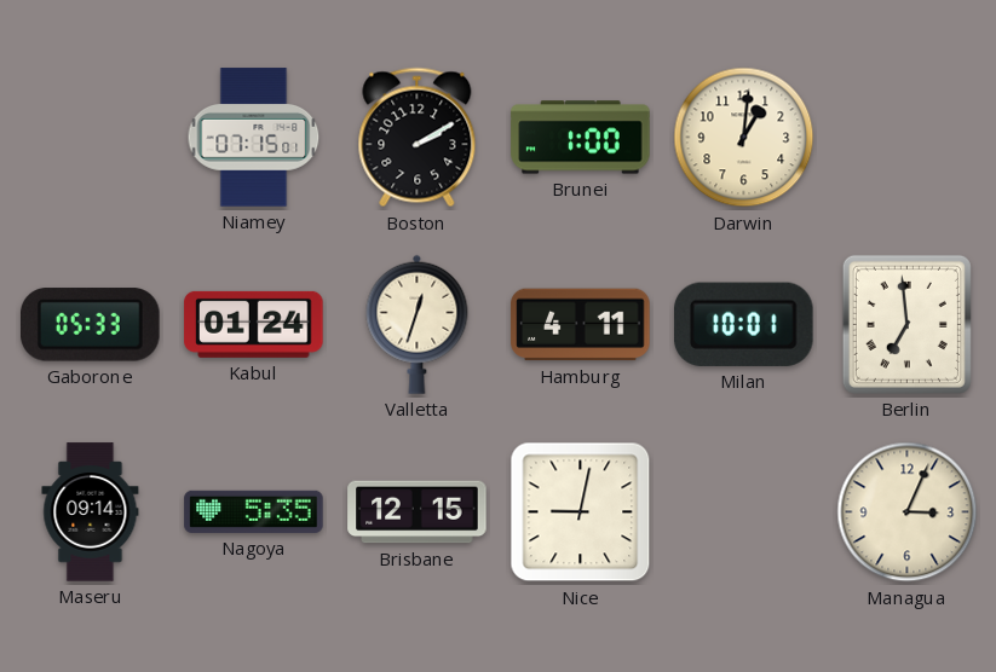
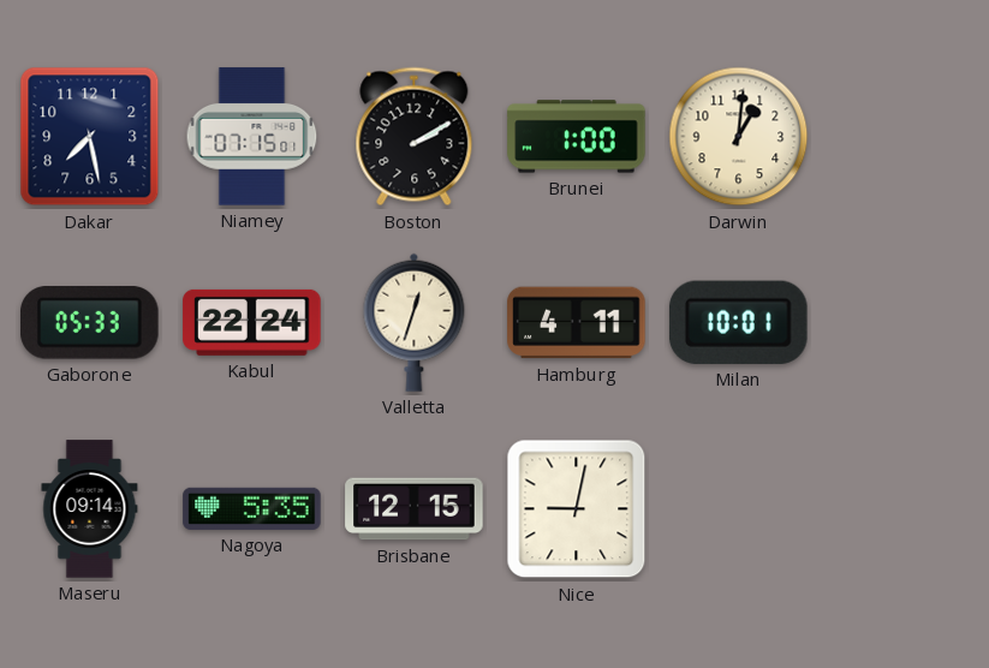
Dakar: none -> 7:28 (90, 137)
Kabul: 01:24 -> 22:24 (252, 322)
Berlin: 6:59 -> none (906, 324)
Managua: 3:04 -> none (908, 512)
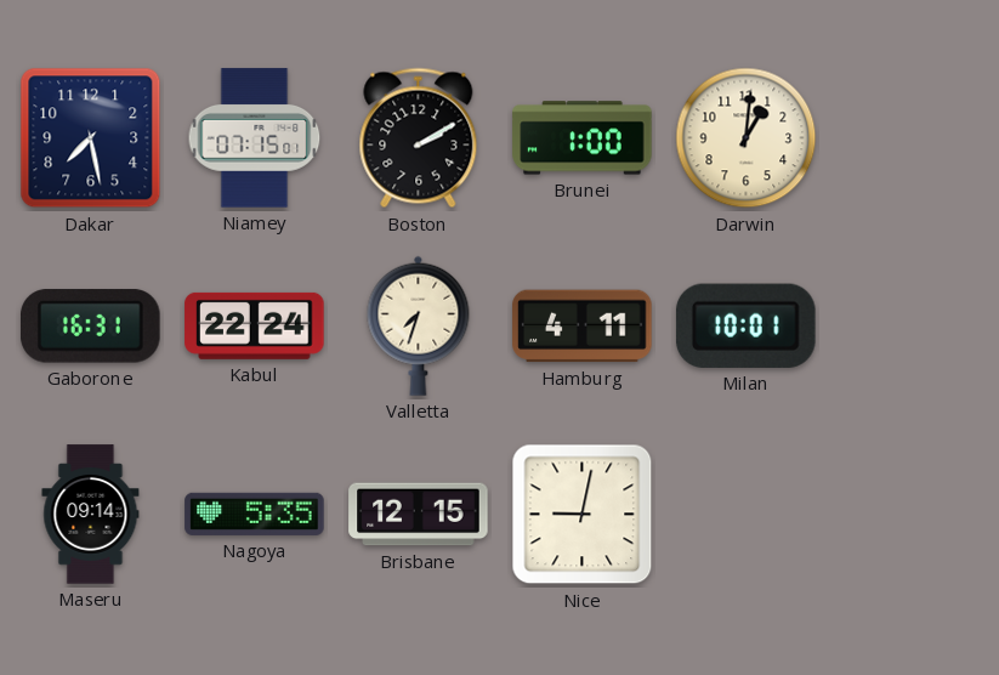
Gaborone: 05:33 -> 16:31 (91, 327)
Valletta: 12:33 -> 7:33 (419, 325)
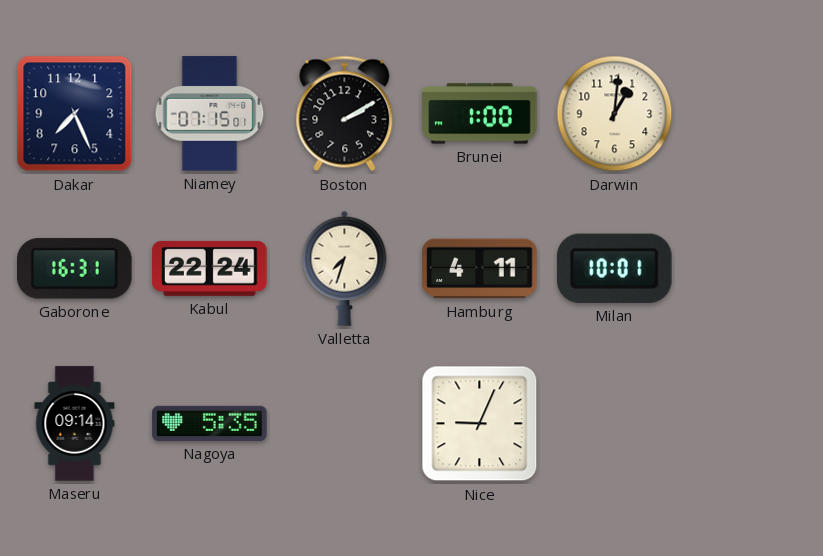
Dakar: 7:28 -> 7:26 (75, 114)
Brisbane: 12:15 -> none (419, 515)
Nice: 9:02 -> 9:04 (480, 424)
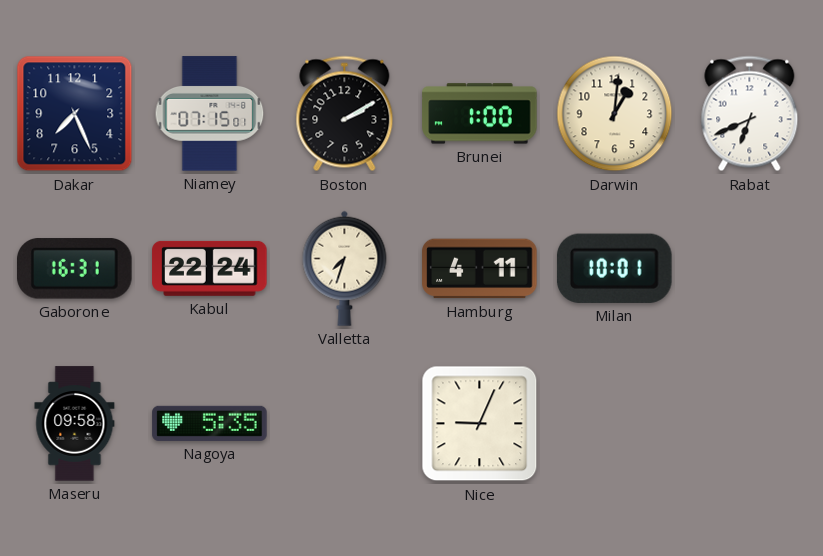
Rabat: none -> 6:41 (750, 114)
Maseru: 09:14 -> 09:58 (75, 424)
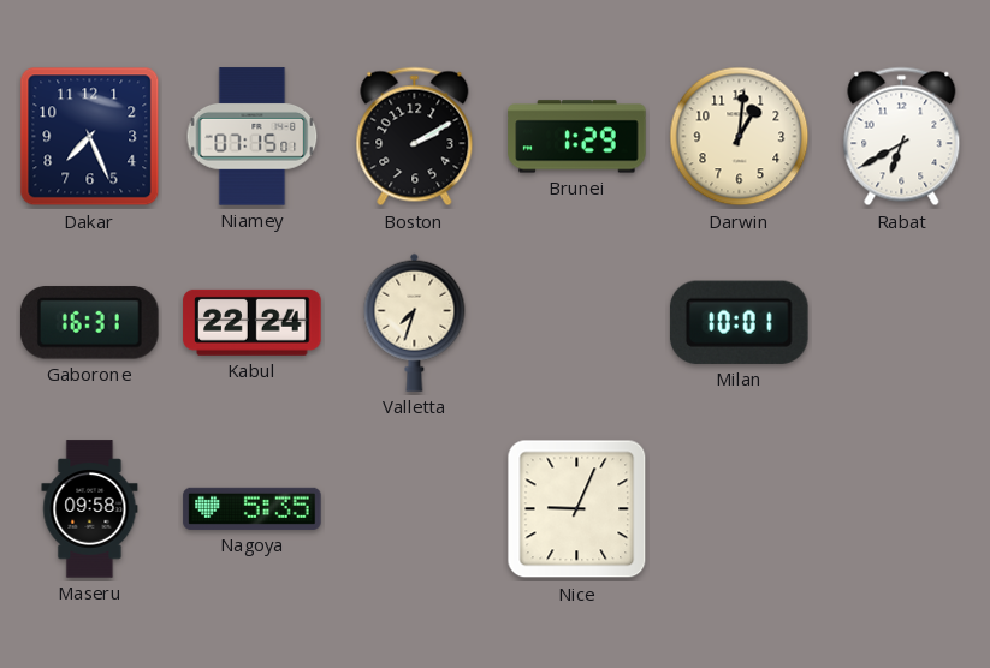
Brunei: 1:00 -> 1:29 (577, 137)
Rabat: 6:41 -> 6:40 (902, 137)
Hamburg: 4:11 -> none (480, 269)
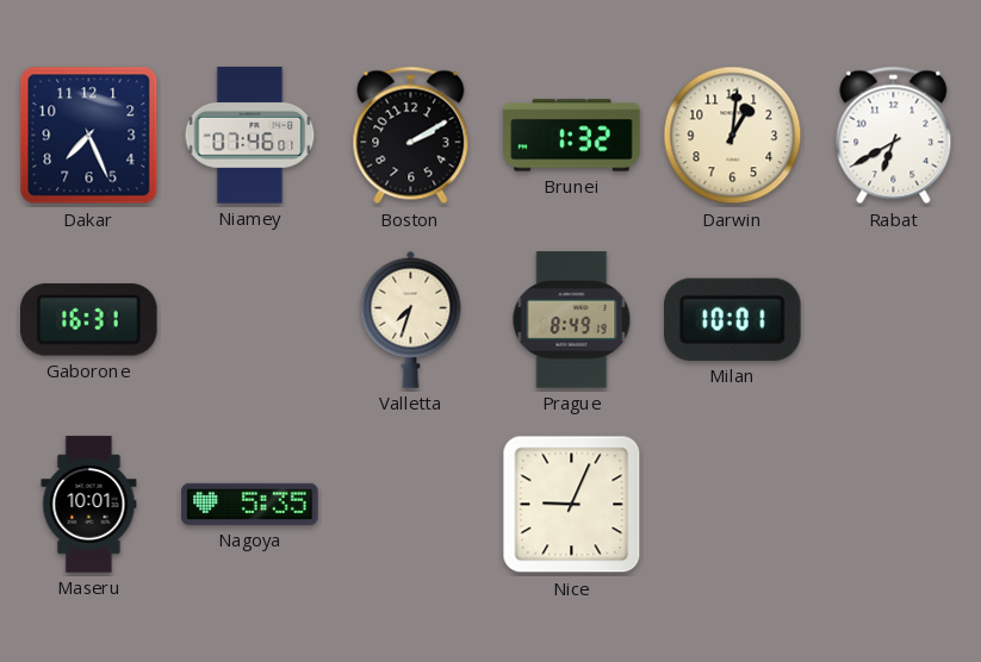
Niamey: 07:15 -> 07:46 (250, 136)
Brunei: 1:29 -> 1:32 (572, 136)
Kabul: 22:24 -> none (253, 322)
Prague: none -> 8:49 (572, 320)
Maseru: 09:58 -> 10:01 (89, 505)
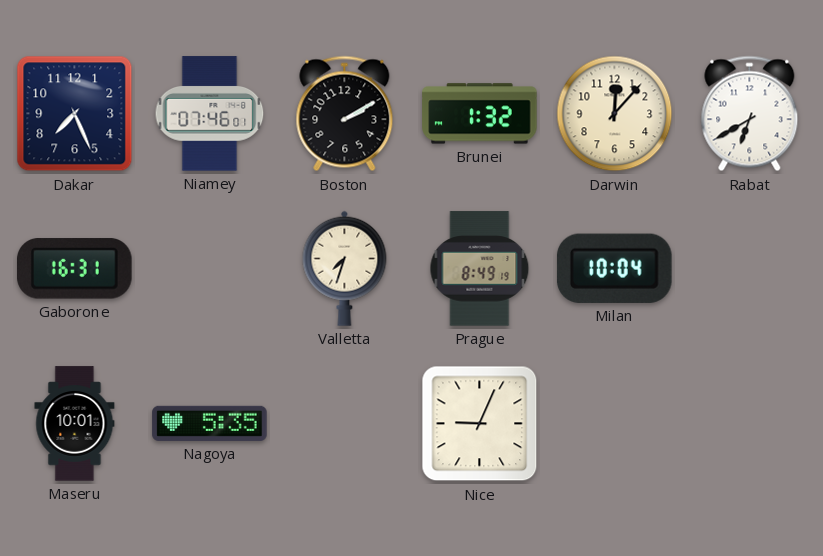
Darwin: 1:01 -> 12:07 (615, 114)
Milan: 10:01 -> 10:04 (614, 268)
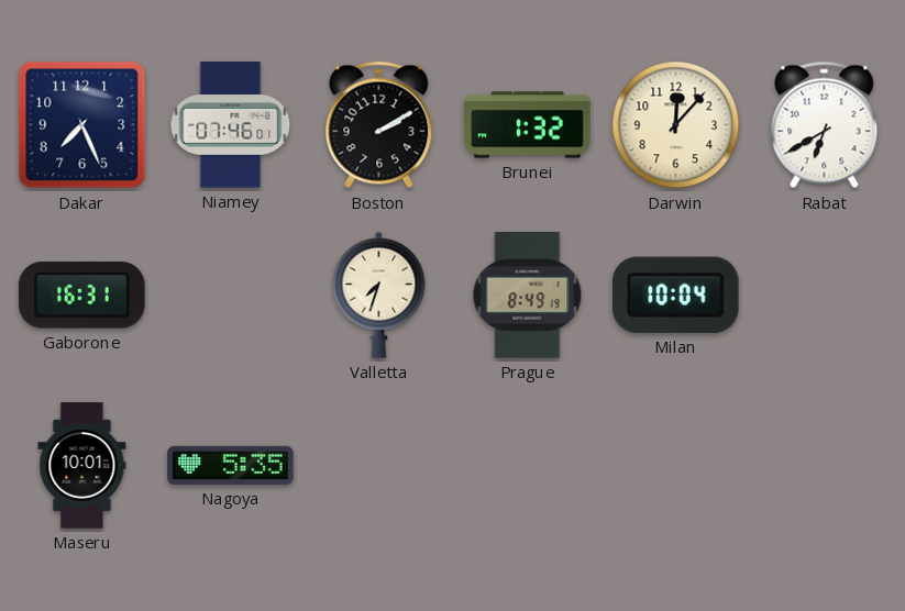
Nice: 9:04 -> none (480, 424)
